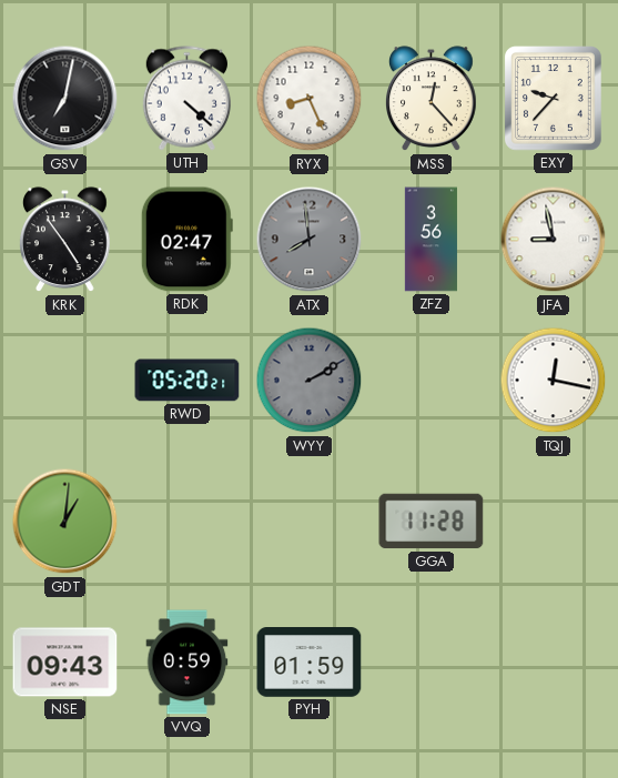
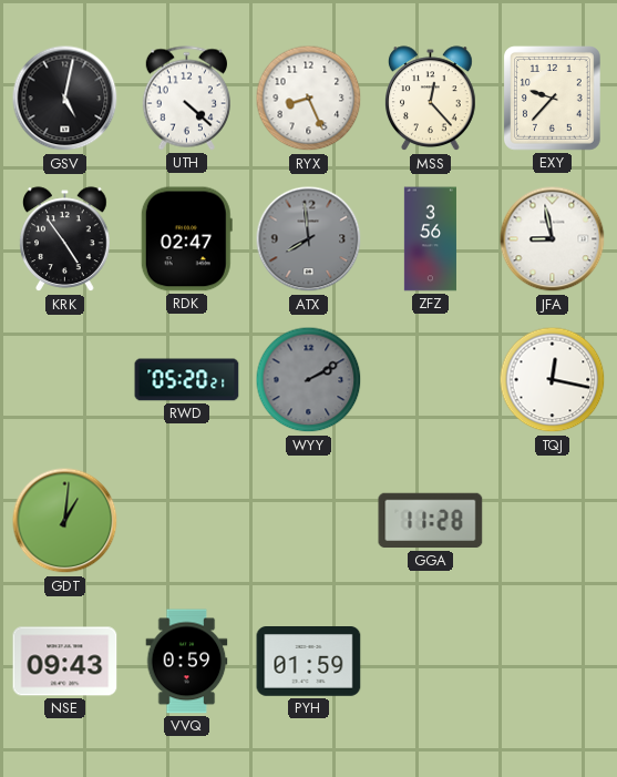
GSV: 7:02 -> 5:02 (65, 99)
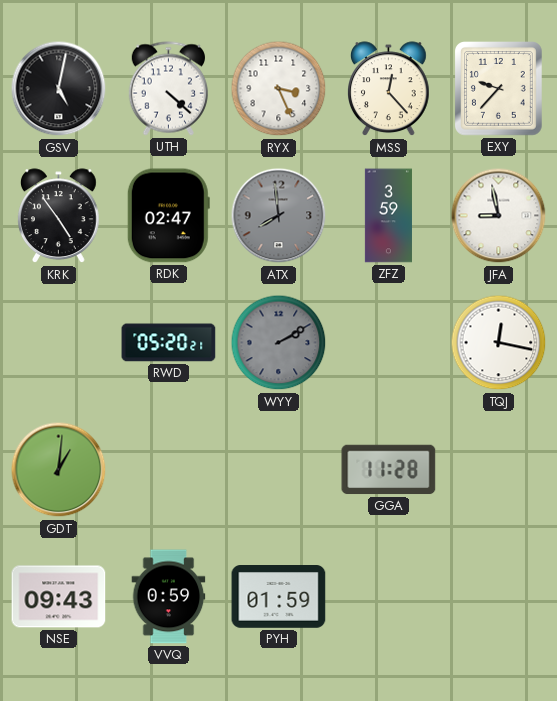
RYX: 8:26 -> 3:26 (279, 89)
ZFZ: 3:56 -> 3:59 (388, 216)
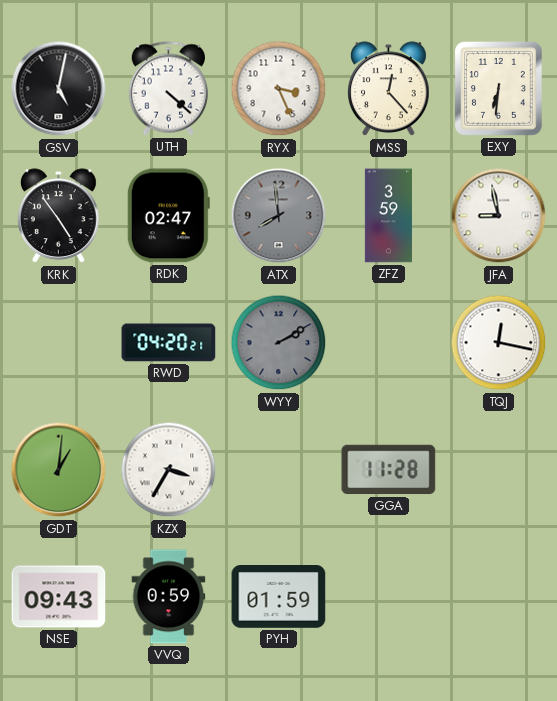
EXY: 9:37 -> 6:31 (499, 89)
RWD: 05:20 -> 04:20 (169, 343)
KZX: none -> 3:35 (169, 470)
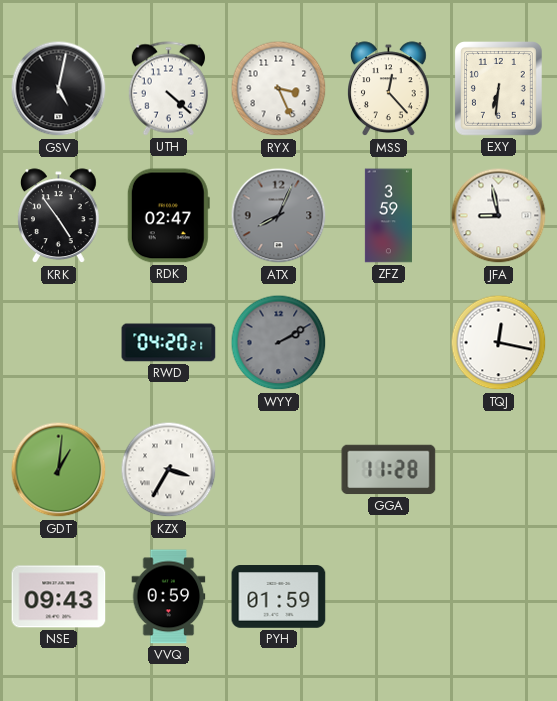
ATX: 7:59 -> 8:04 (279, 216)
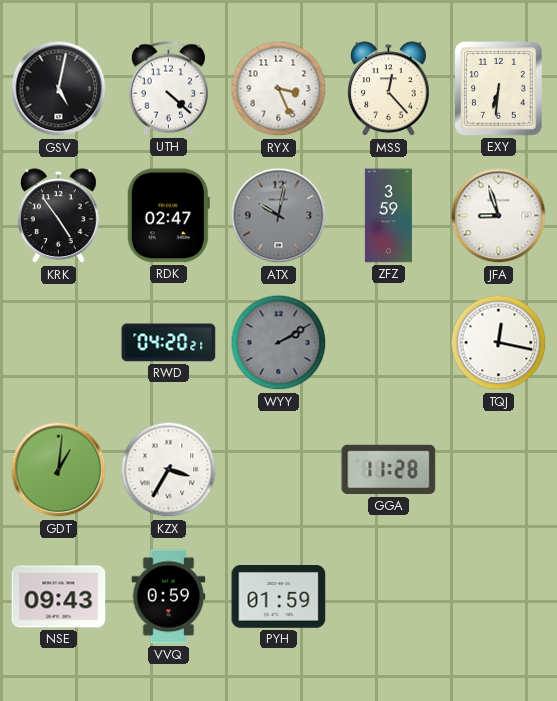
ATX: 8:04 -> 10:02 (279, 216)
JFA: 8:58 -> 8:57 (499, 216)
